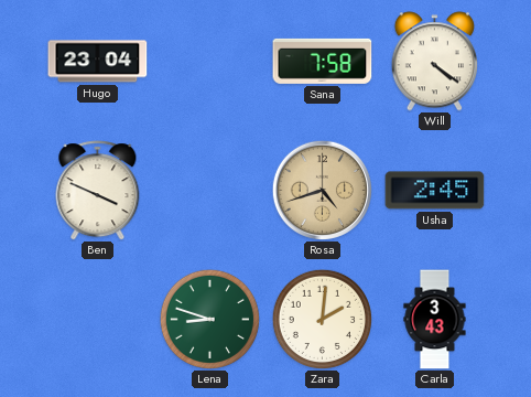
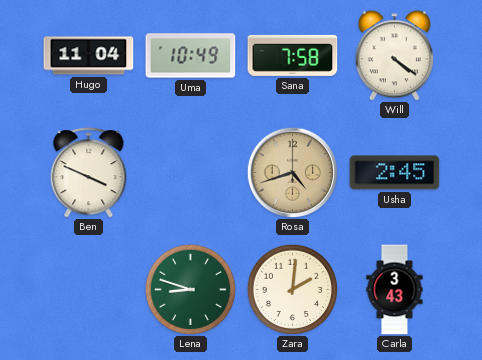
Hugo: 23:04 -> 11:04 (89, 56)
Uma: none -> 10:49 (191, 56)
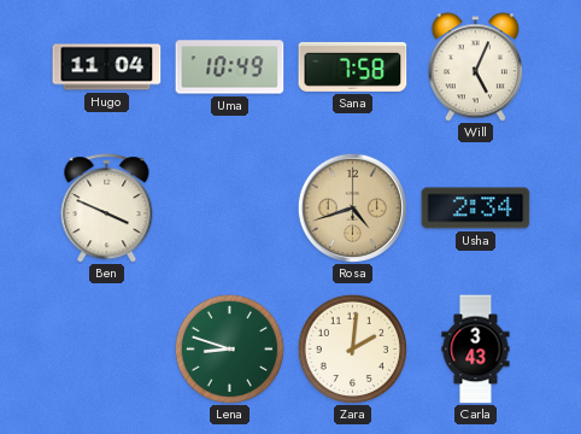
Will: 4:21 -> 5:04 (475, 68)
Usha: 2:45 -> 2:34 (476, 209)
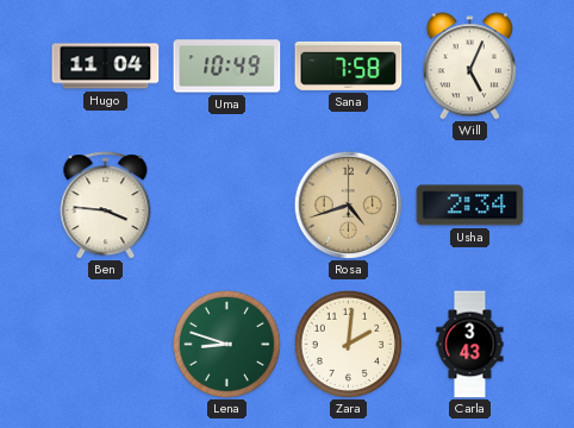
Ben: 3:49 -> 3:46 (106, 206)
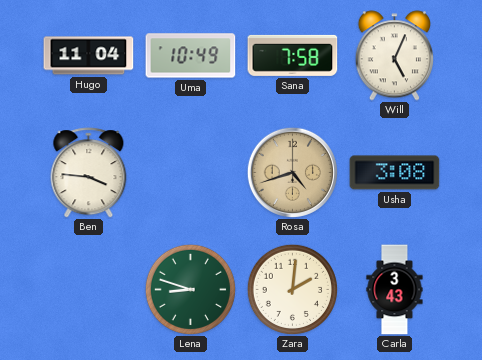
Usha: 2:34 -> 3:08 (395, 173)
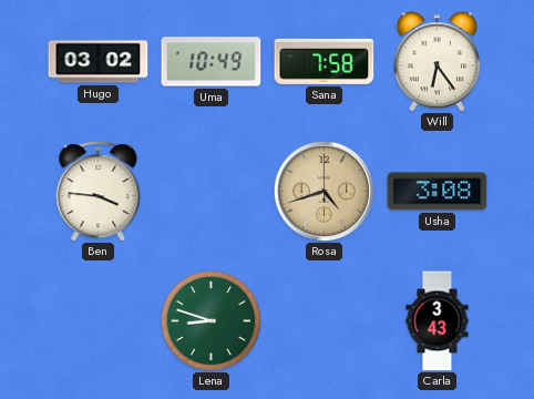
Hugo: 11:04 -> 03:02 (99, 62)
Will: 5:04 -> 6:24 (437, 62)
Zara: 2:01 -> none (292, 289)
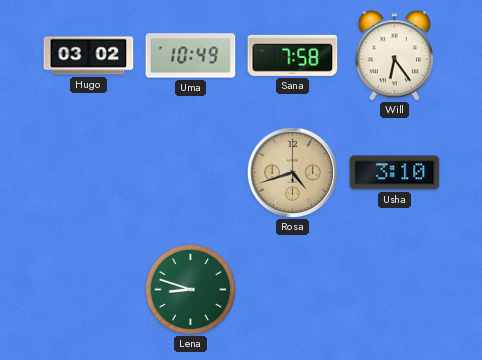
Ben: 3:46 -> none (99, 192)
Usha: 3:08 -> 3:10 (395, 173)
Carla: 3:43 -> none (438, 321)
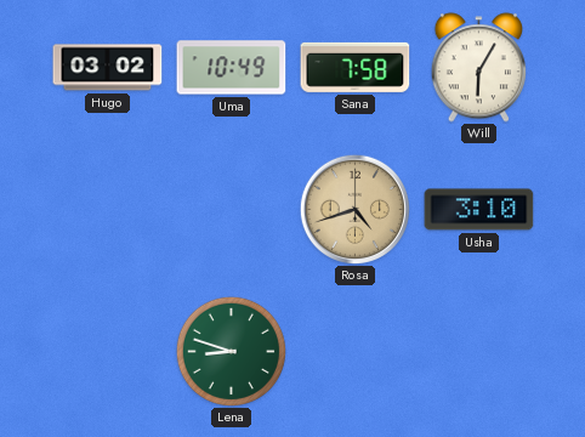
Will: 6:24 -> 6:05 (478, 68)
